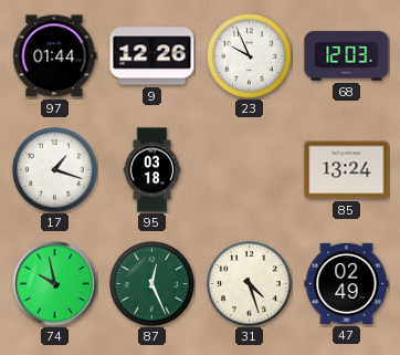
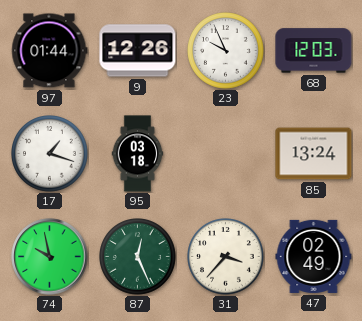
31: 4:27 -> 3:37 (226, 257)
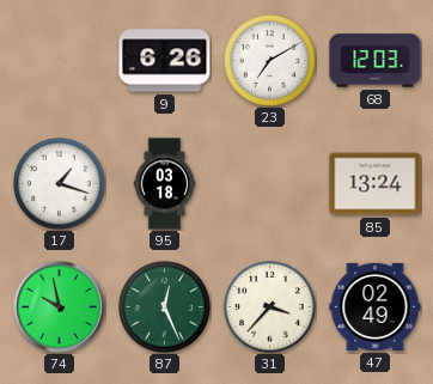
97: 01:44 -> none (50, 51)
9: 12:26 -> 6:26 (165, 61)
23: 9:56 -> 7:10 (270, 61)
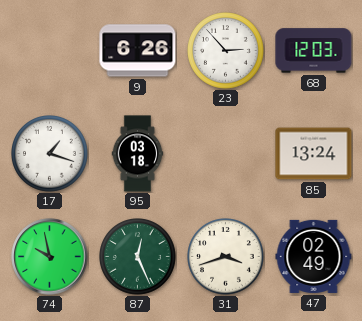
23: 7:10 -> 2:53 (226, 51)
31: 3:37 -> 3:42 (226, 257)
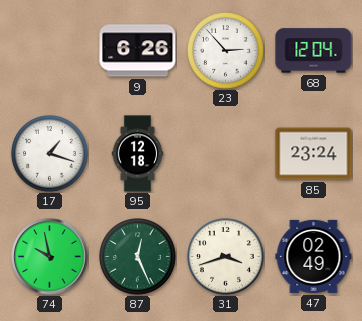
68: 12:03 -> 12:04 (314, 51)
95: 03:18 -> 12:18 (138, 154)
85: 13:24 -> 23:24 (314, 154)
